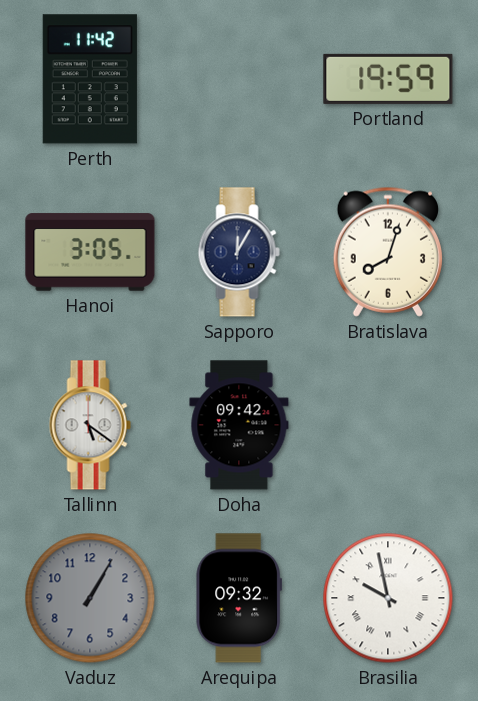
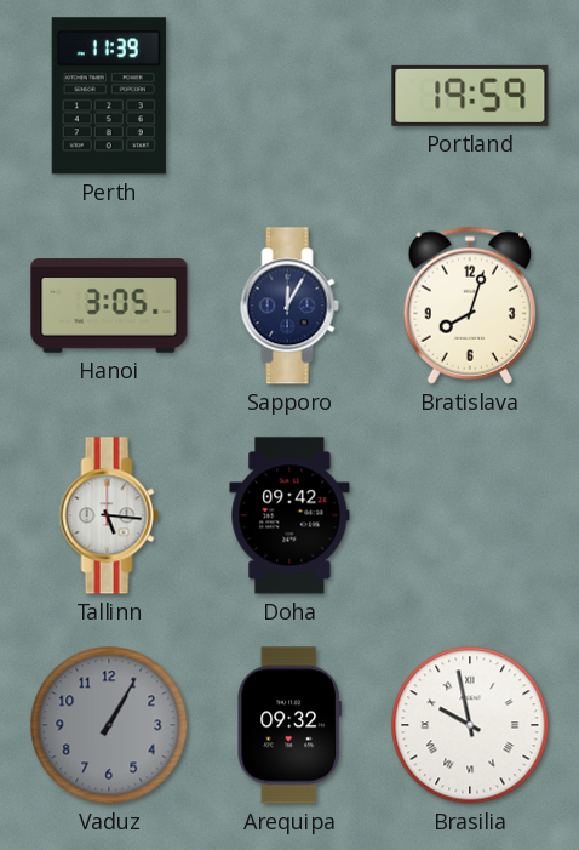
Perth: 11:42 -> 11:39 (109, 96)
Tallinn: 5:21 -> 5:16 (109, 515)
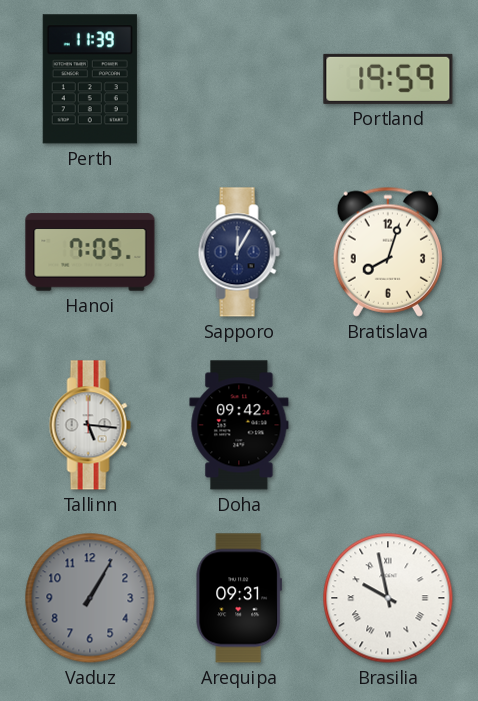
Hanoi: 3:05 -> 7:05 (90, 252)
Arequipa: 09:32 -> 09:31 (238, 598)
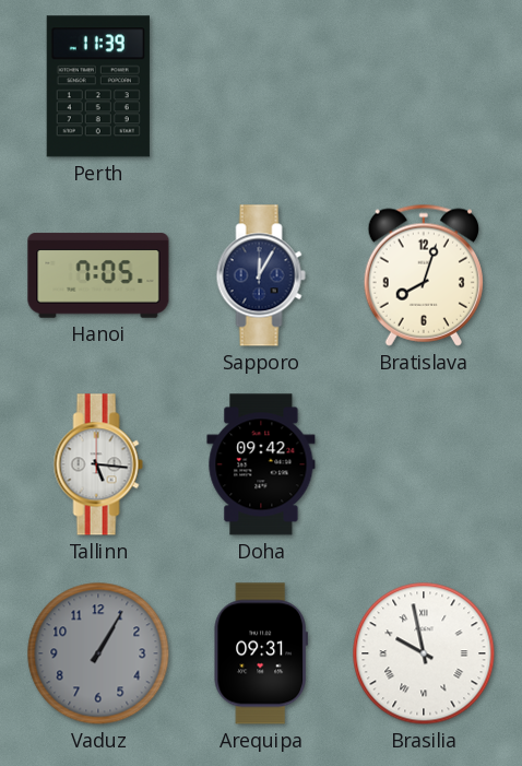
Portland: 19:59 -> none (388, 79)
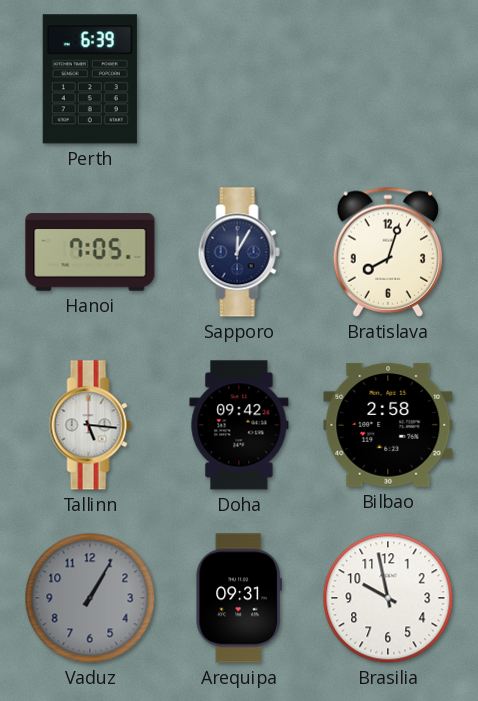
Perth: 11:39 -> 6:39 (90, 79)
Bilbao: none -> 2:58 (388, 425)
Brasilia numerals: Roman -> Arabic (388, 598)
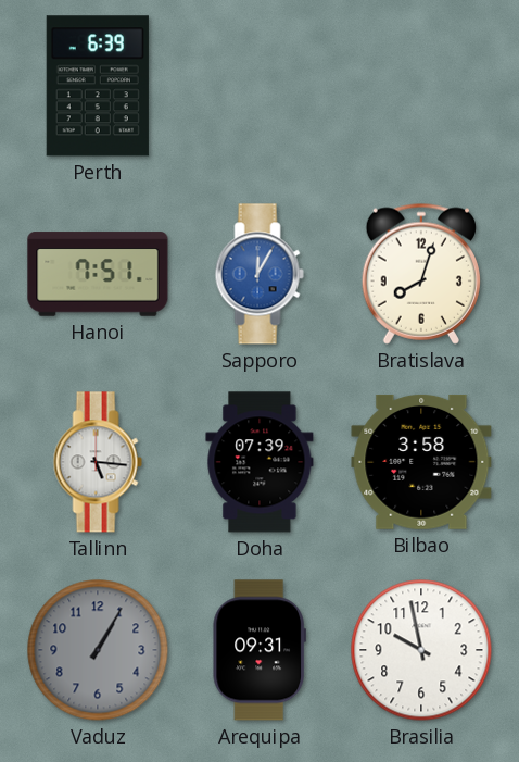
Hanoi: 7:05 -> 7:51 (98, 274)
Sapporo dial: navy -> blue (259, 274)
Doha: 09:42 -> 07:39 (259, 462)
Bilbao: 2:58 -> 3:58 (421, 462)
